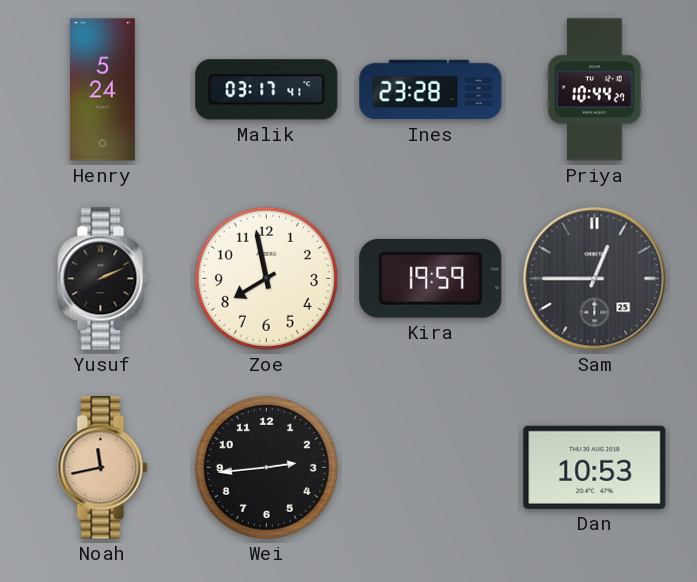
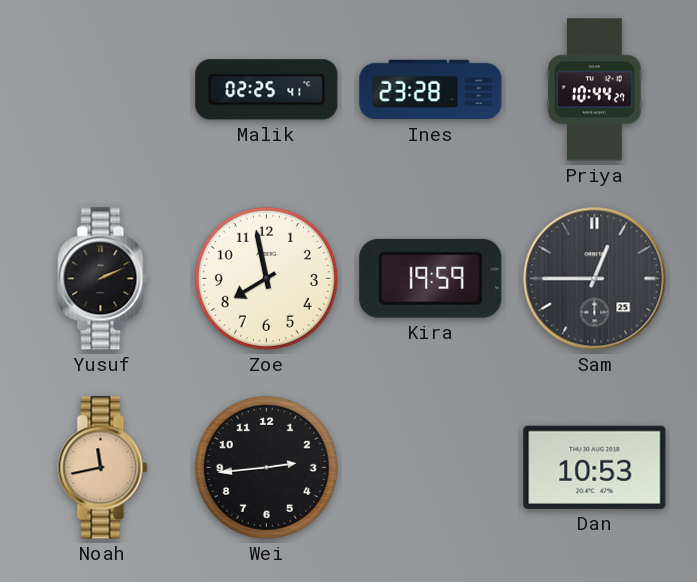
Henry: 5:24 -> none (103, 90)
Malik: 03:17 -> 02:25 (267, 90)
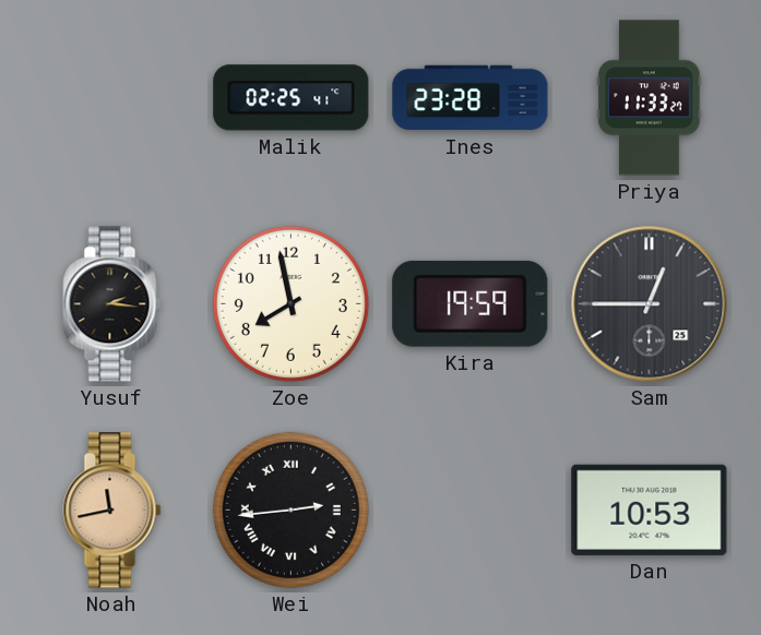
Priya: 10:44 -> 11:33 (650, 98)
Yusuf: 2:11 -> 2:16 (112, 304)
Wei numerals: Arabic -> Roman (290, 510)
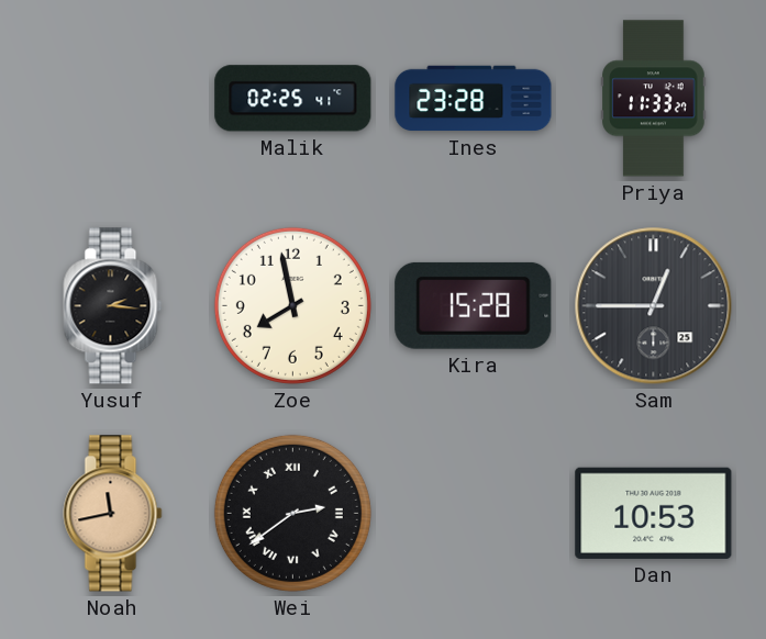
Kira: 19:59 -> 15:28 (474, 305)
Wei: 2:44 -> 2:39 (292, 513)
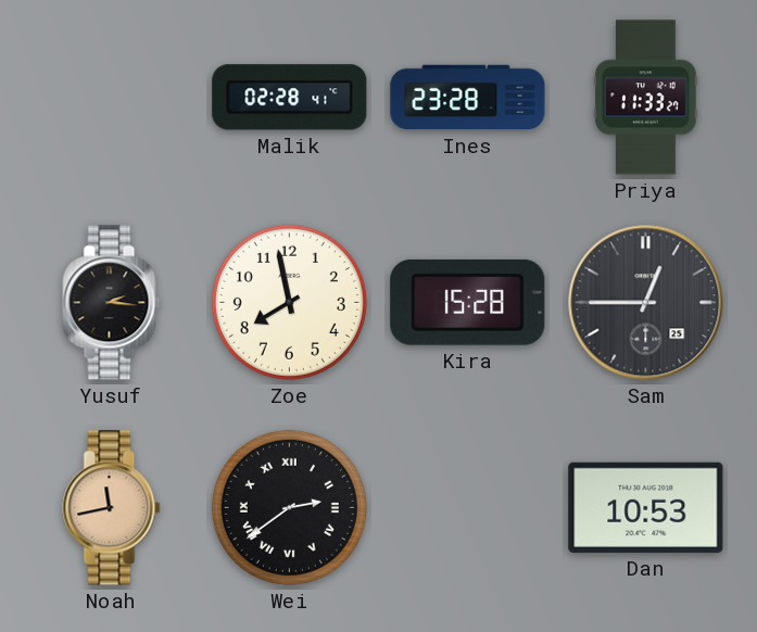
Malik: 02:25 -> 02:28 (290, 98)
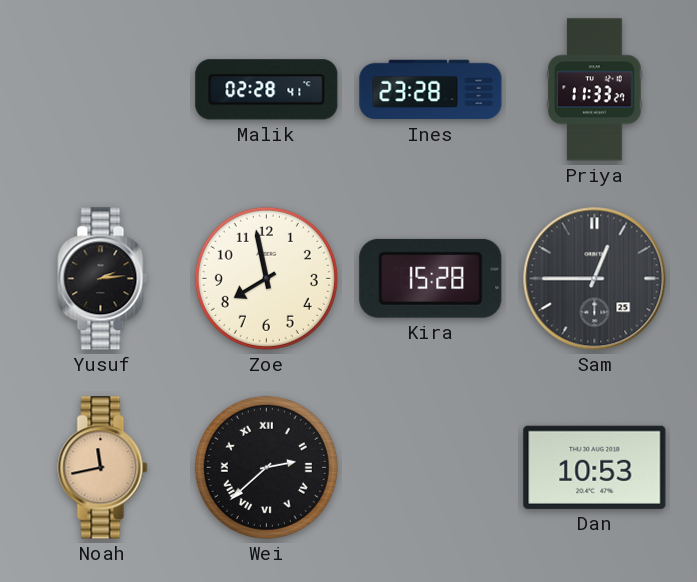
Yusuf: 2:16 -> 2:14 (103, 279)
Wei: 2:39 -> 2:38 (266, 467)
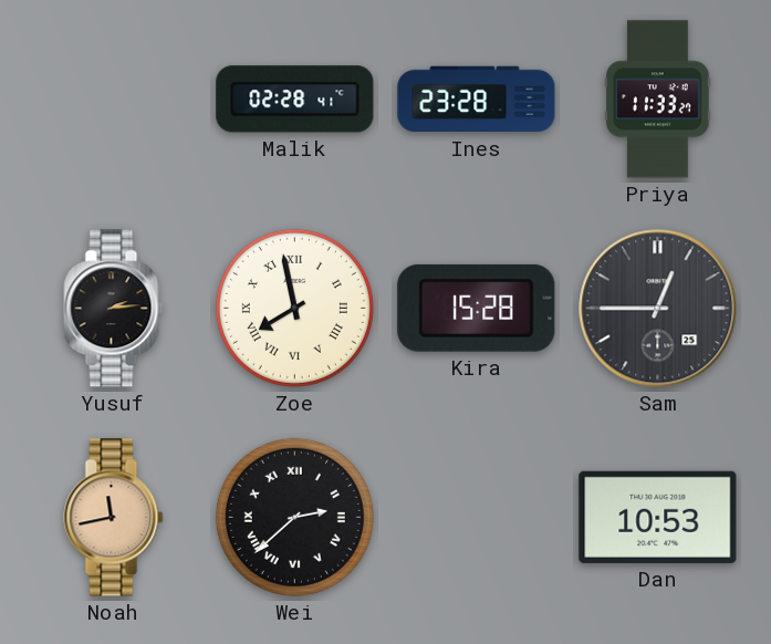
Zoe numerals: Arabic -> Roman (294, 308)
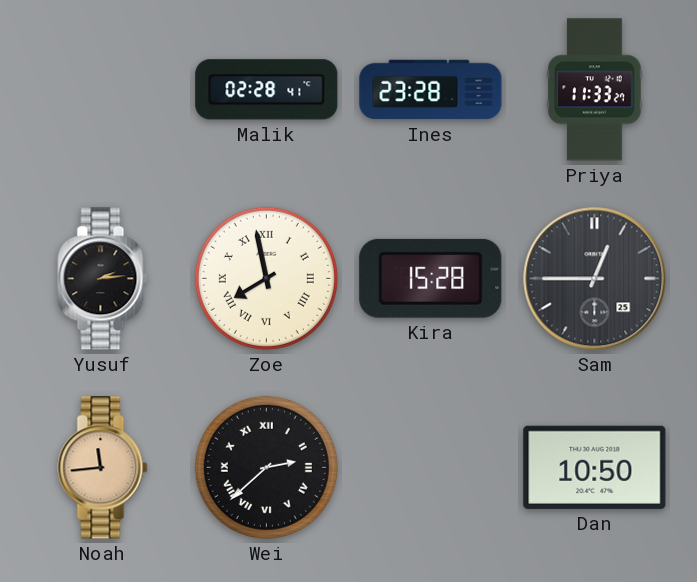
Noah: 11:43 -> 11:44 (103, 468)
Dan: 10:53 -> 10:50 (595, 467)
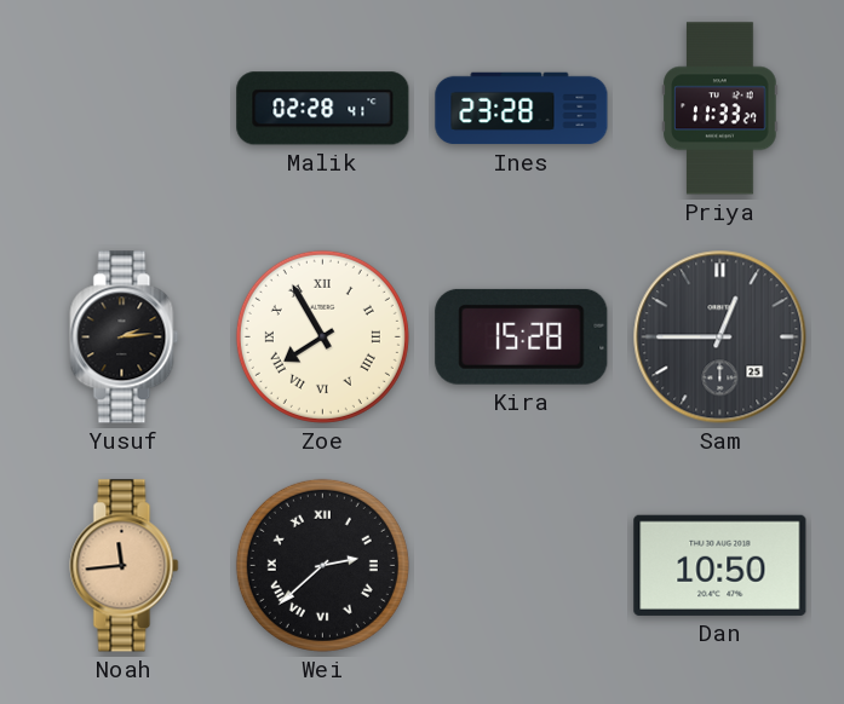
Zoe: 7:58 -> 7:55 (322, 336)
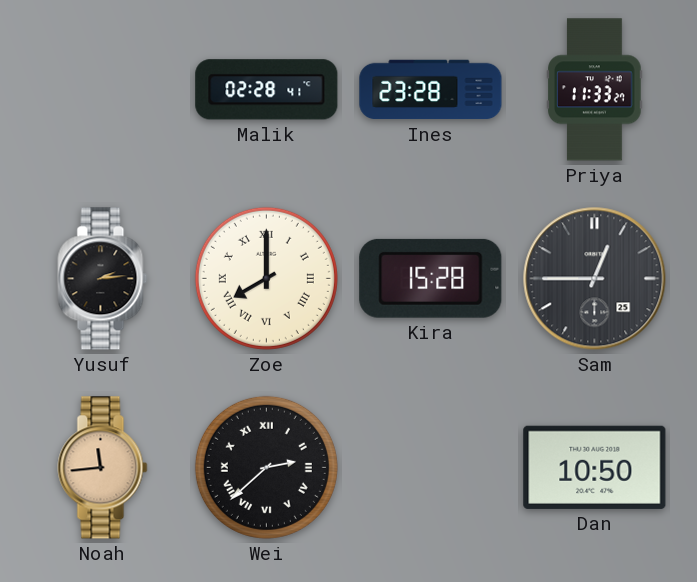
Zoe: 7:55 -> 8:00 (266, 278)
